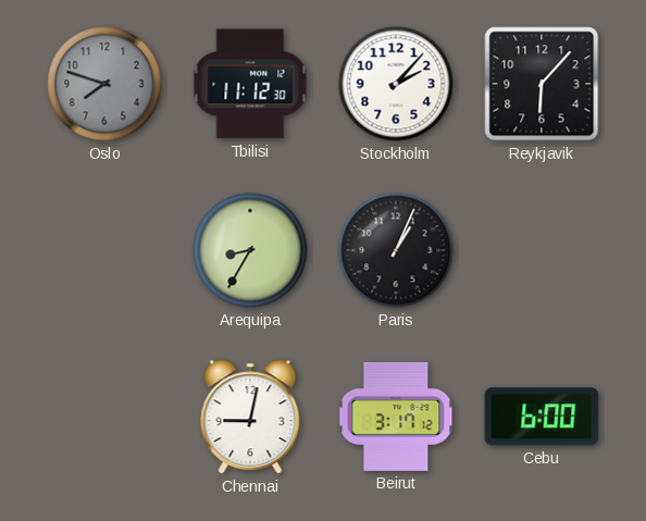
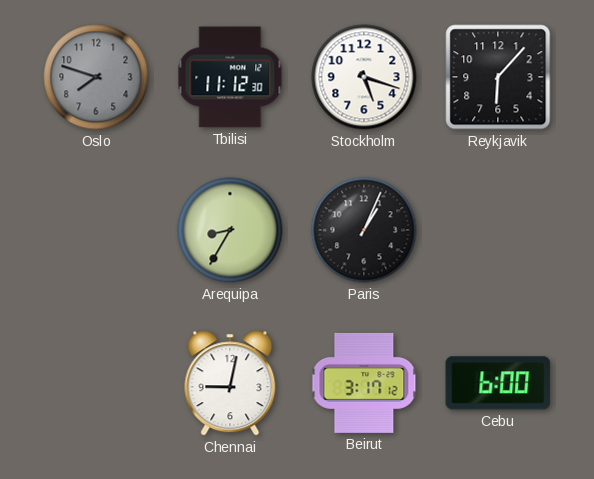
Stockholm: 2:07 -> 5:18 (364, 77)
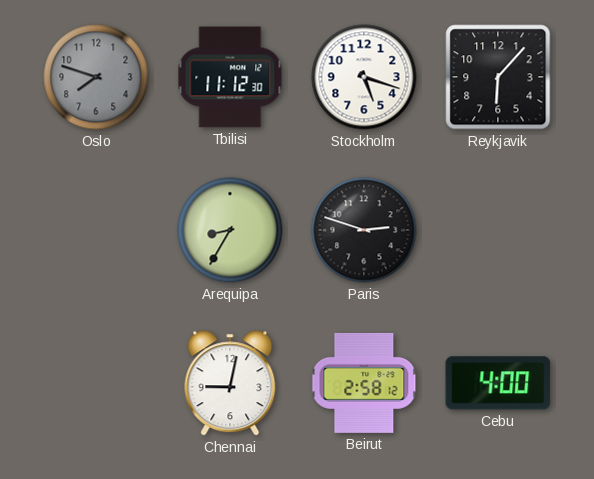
Paris: 1:04 -> 2:48 (364, 230)
Beirut: 3:17 -> 2:58 (364, 383)
Cebu: 6:00 -> 4:00 (498, 383)
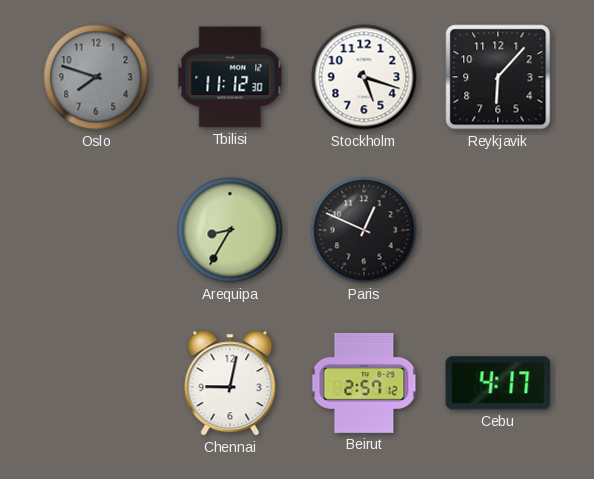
Paris: 2:48 -> 12:49 (364, 230)
Beirut: 2:58 -> 2:57 (364, 383)
Cebu: 4:00 -> 4:17 (498, 383)
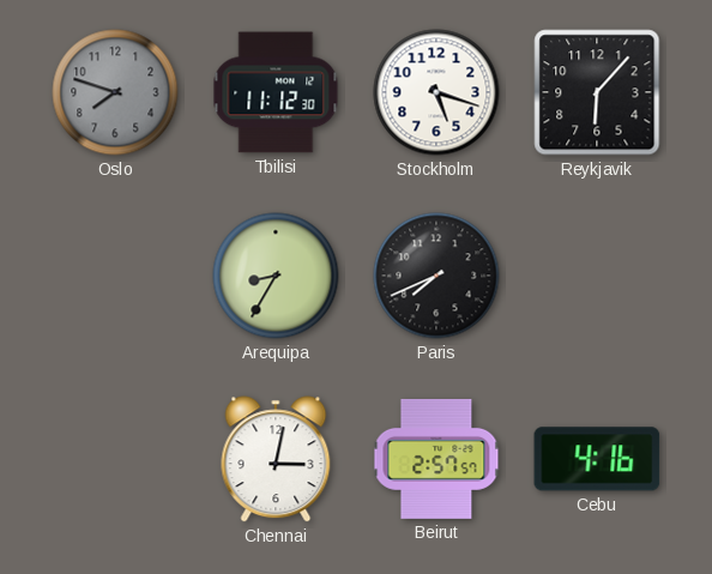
Paris: 12:49 -> 7:41 (436, 276)
Chennai: 9:02 -> 3:02 (276, 459)
Beirut: 2:57:12 -> 2:57:57 (436, 459)
Cebu: 4:17 -> 4:16 (597, 459)
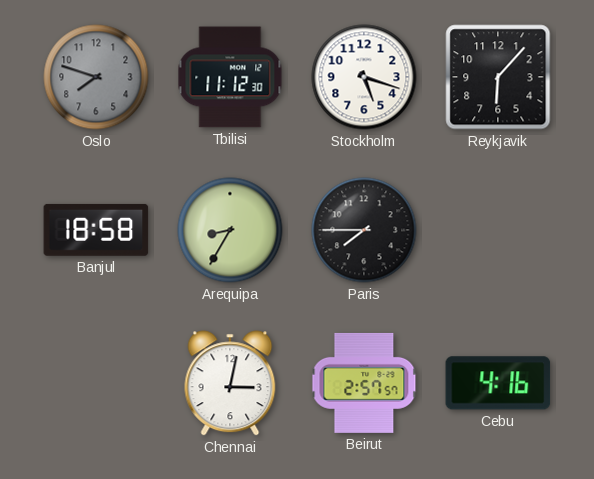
Banjul: none -> 18:58 (96, 230)
Paris: 7:41 -> 7:45 (364, 230)
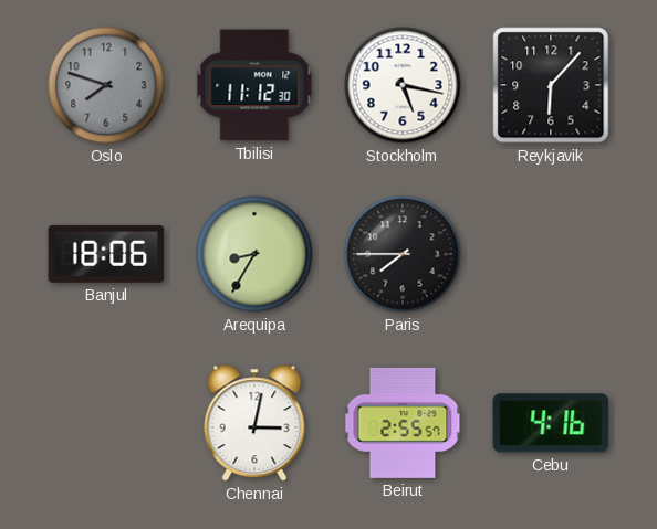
Stockholm: 5:18 -> 5:17 (403, 85)
Banjul: 18:58 -> 18:06 (106, 254)
Beirut: 2:57 -> 2:55 (403, 423)
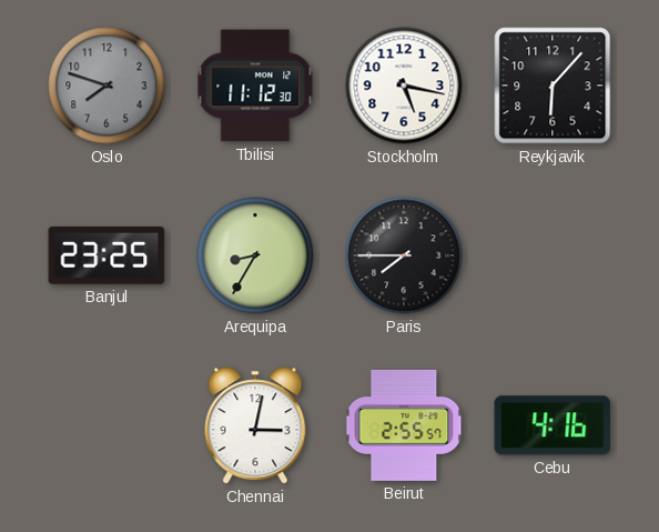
Banjul: 18:06 -> 23:25 (107, 255)
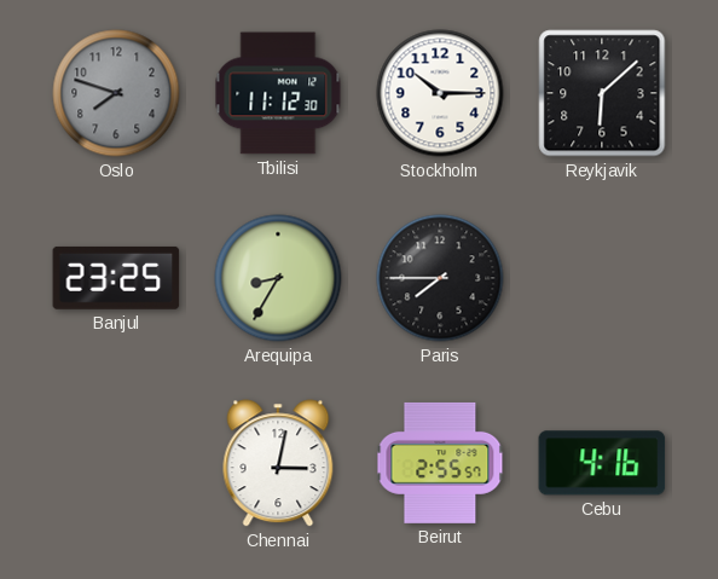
Stockholm: 5:17 -> 10:15 (440, 93)
Reykjavik: 6:07 -> 6:08 (602, 93)
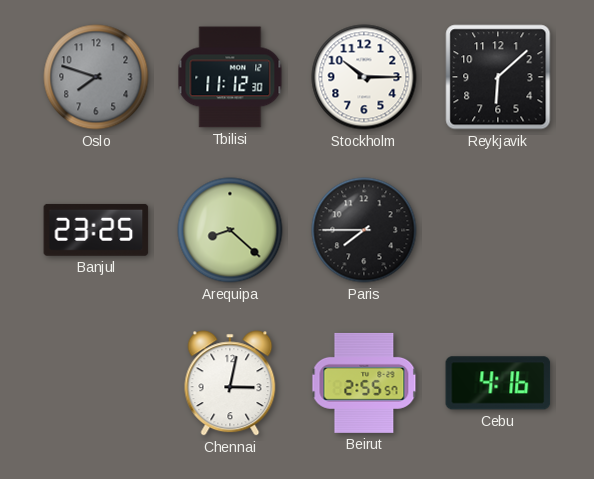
Arequipa: 8:35 -> 8:22 (230, 230)
